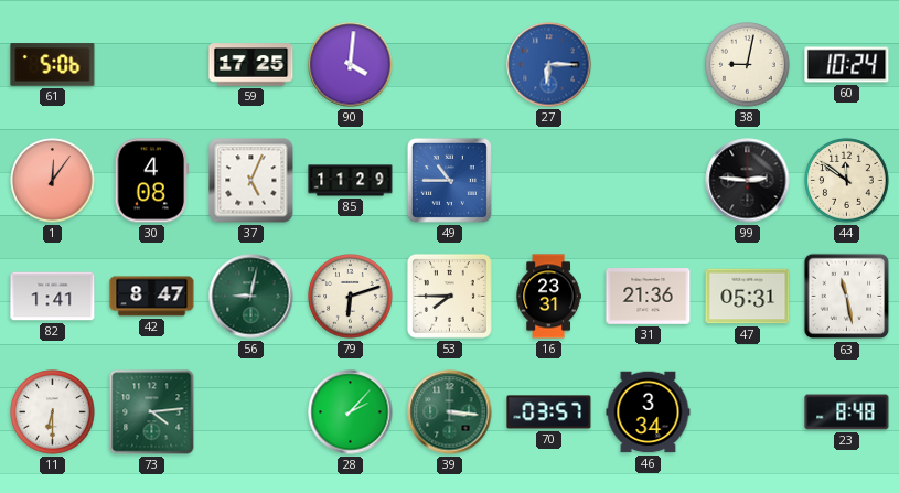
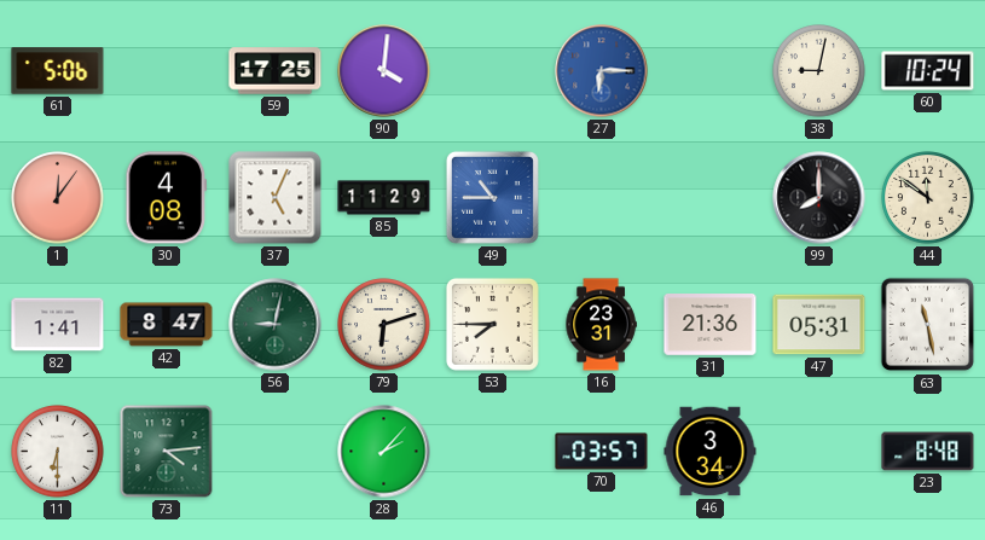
99: 2:46 -> 8:00 (819, 198)
39: 3:16 -> none (450, 412)
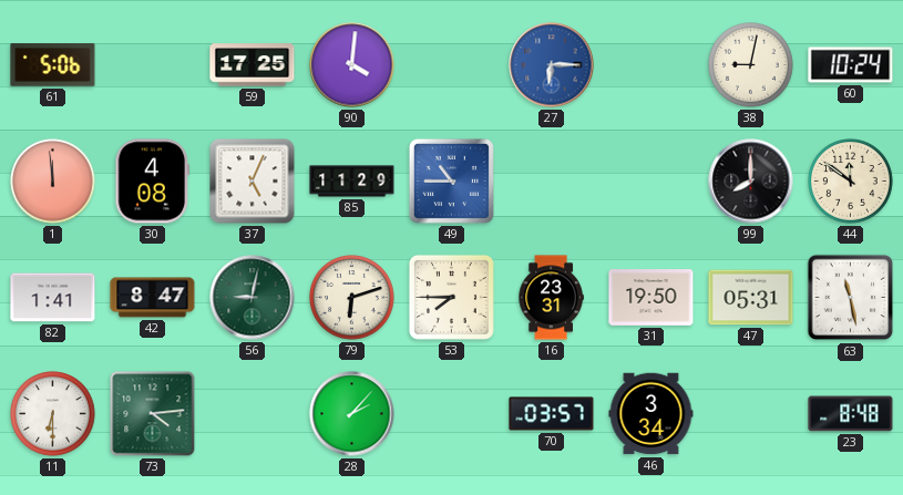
1: 12:06 -> 11:59 (53, 182)
31: 21:36 -> 19:50 (651, 298)
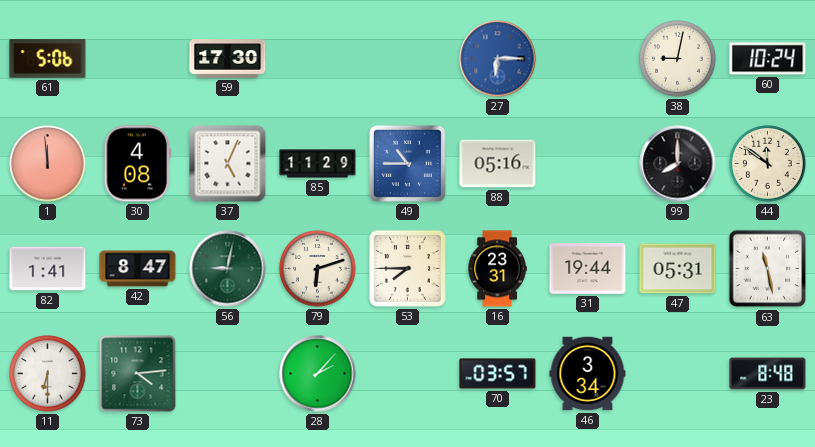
59: 17:25 -> 17:30 (228, 59)
90: 4:01 -> none (352, 65)
88: none -> 05:16 (498, 164)
31: 19:50 -> 19:44 (588, 269)
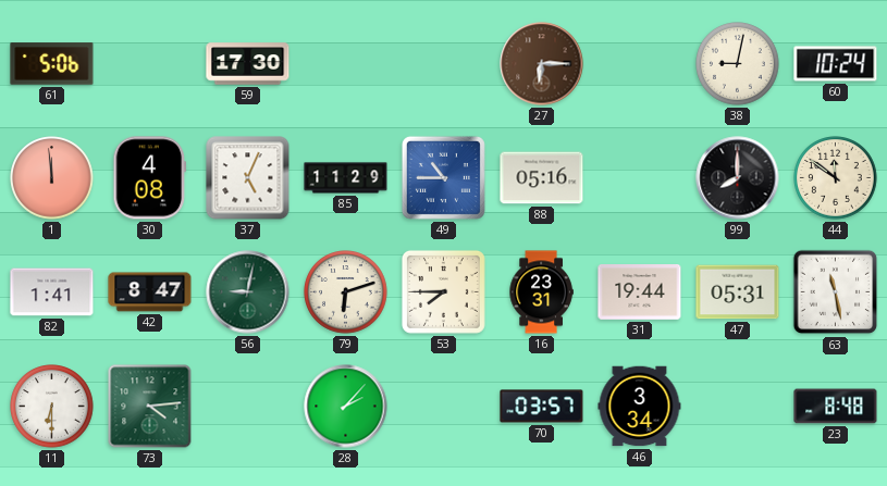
27 dial: blue -> brown (542, 64)
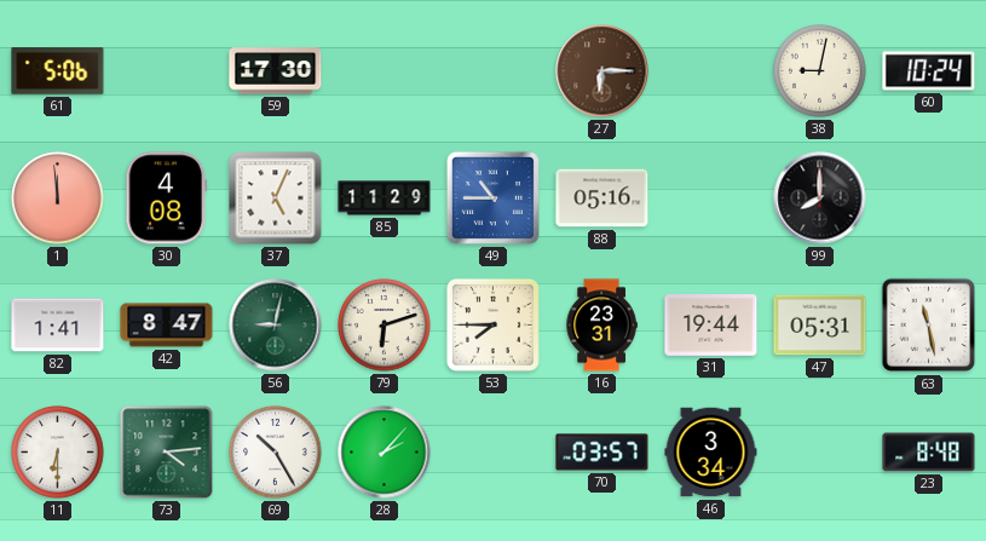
44: 11:51 -> none (836, 178)
69: none -> 10:25 (276, 453)
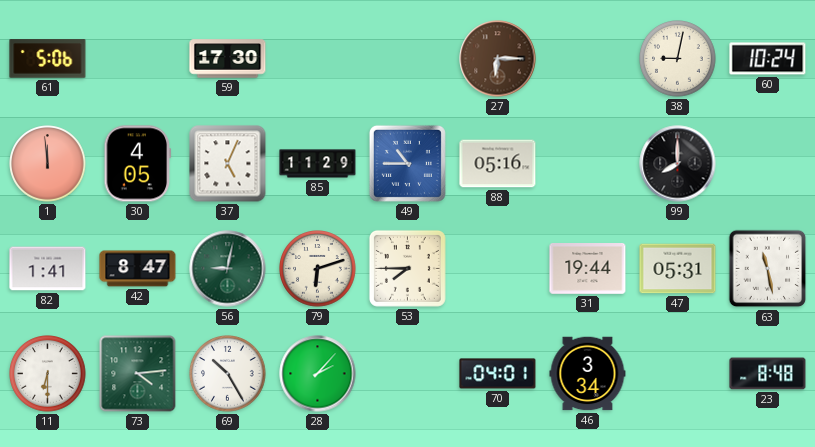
30: 4:08 -> 4:05 (138, 164)
16: 23:31 -> none (601, 326)
70: 03:57 -> 04:01 (498, 374)
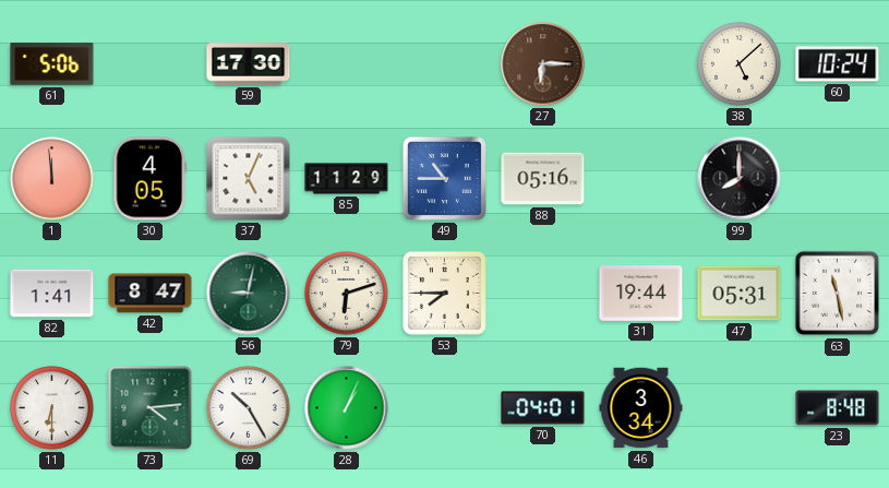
38: 9:02 -> 5:08 (740, 64)
28: 2:07 -> 1:04 (347, 408)
